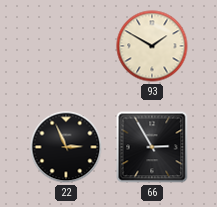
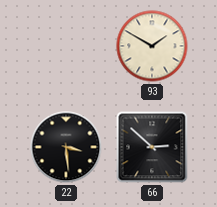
22: 2:56 -> 3:29 (66, 147)
66: 2:55 -> 2:52 (152, 147)
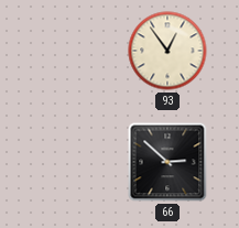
93: 1:50 -> 12:54 (167, 51)
22: 3:29 -> none (66, 147)
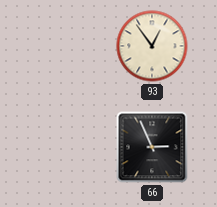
66: 2:52 -> 2:56 (152, 147)
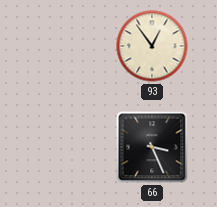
66: 2:56 -> 3:26 (152, 147)
